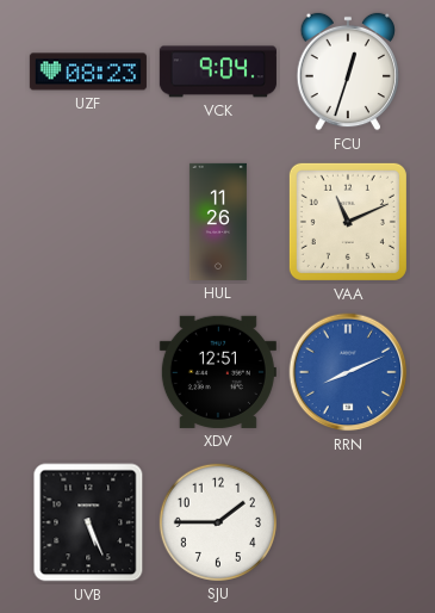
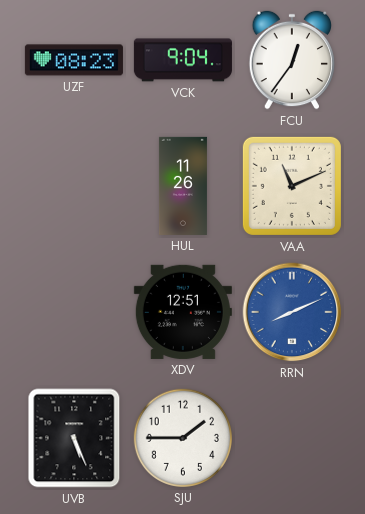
FCU: 12:33 -> 12:36 (292, 60)
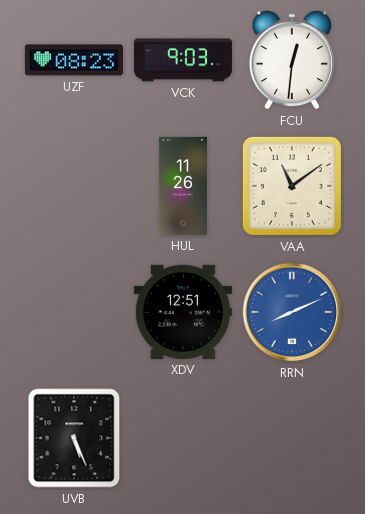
VCK: 9:04 -> 9:03 (183, 60)
FCU: 12:36 -> 12:31 (292, 60)
VAA: 11:11 -> 11:09 (292, 186)
SJU: 1:45 -> none (183, 438)
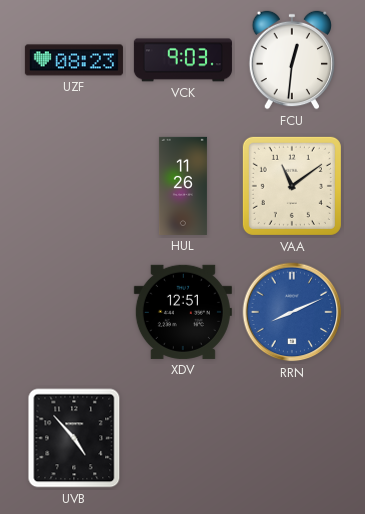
UVB: 5:26 -> 4:53 (74, 438)
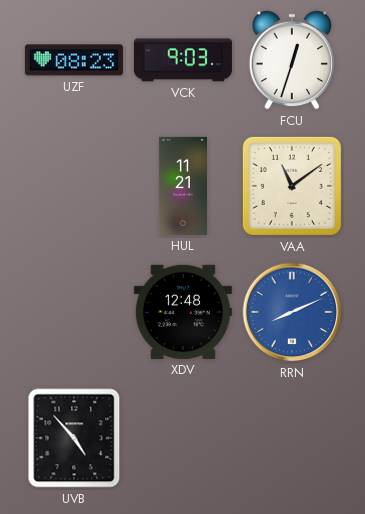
FCU: 12:31 -> 12:33 (292, 60)
HUL: 11:26 -> 11:21 (183, 186)
XDV: 12:51 -> 12:48 (183, 312)
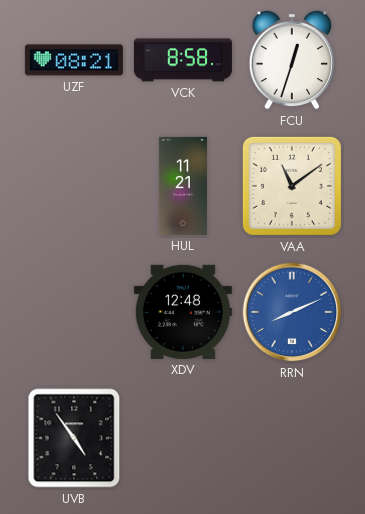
UZF: 08:23 -> 08:21 (74, 60)
VCK: 9:03 -> 8:58 (183, 60)
UVB: 4:53 -> 4:54 (74, 438)
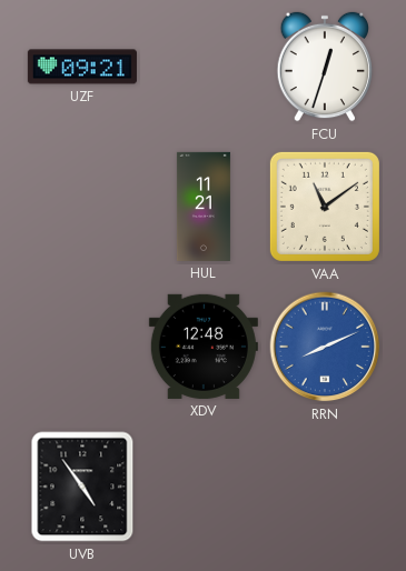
UZF: 08:21 -> 09:21 (82, 67)
VCK: 8:58 -> none (183, 60)
